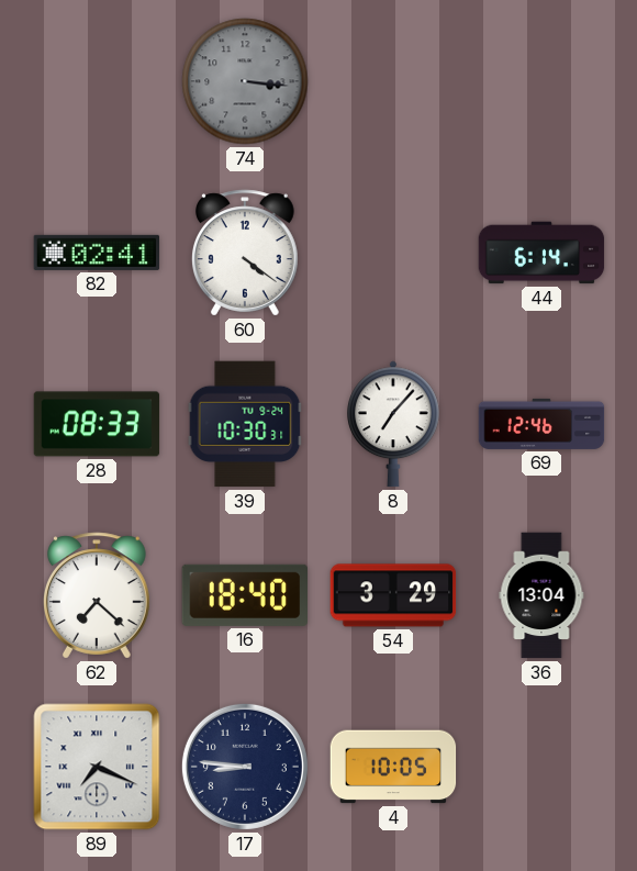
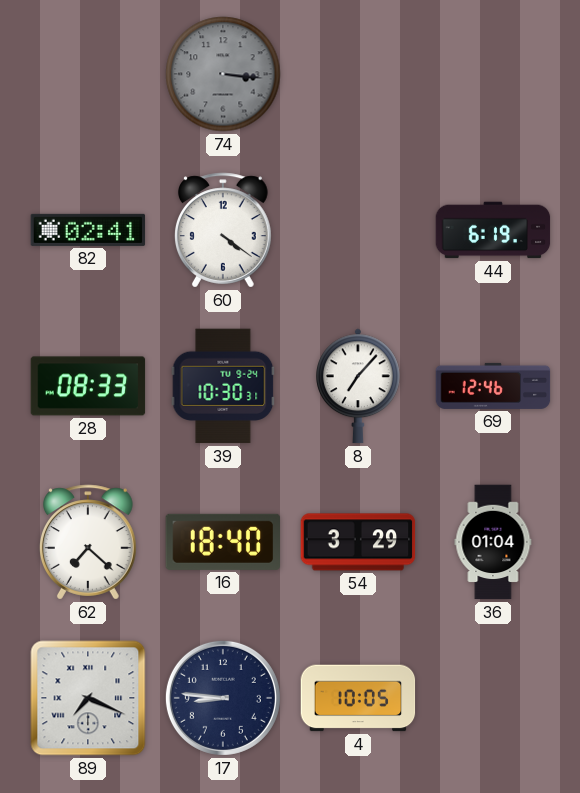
44: 6:14 -> 6:19 (493, 230)
36: 13:04 -> 01:04 (493, 542)
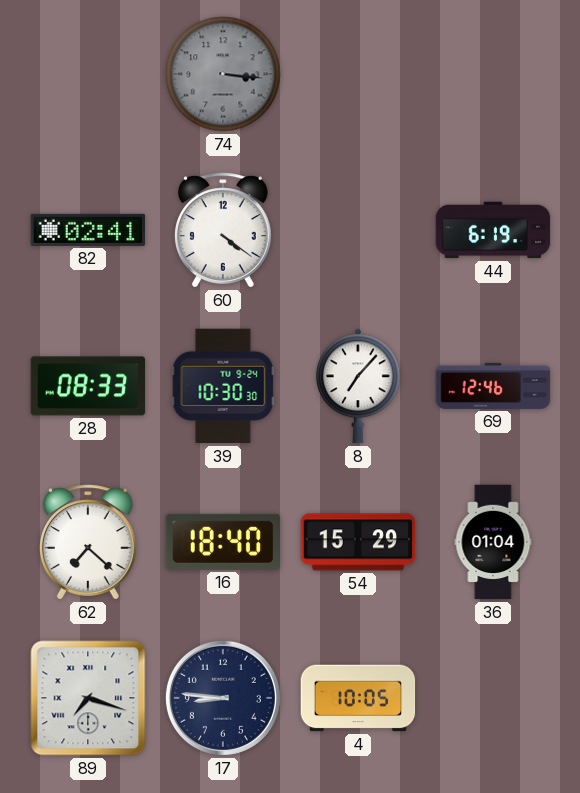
39: 10:30:31 -> 10:30:30 (223, 386)
54: 3:29 -> 15:29 (358, 542)
89: 7:19 -> 7:18 (88, 698)
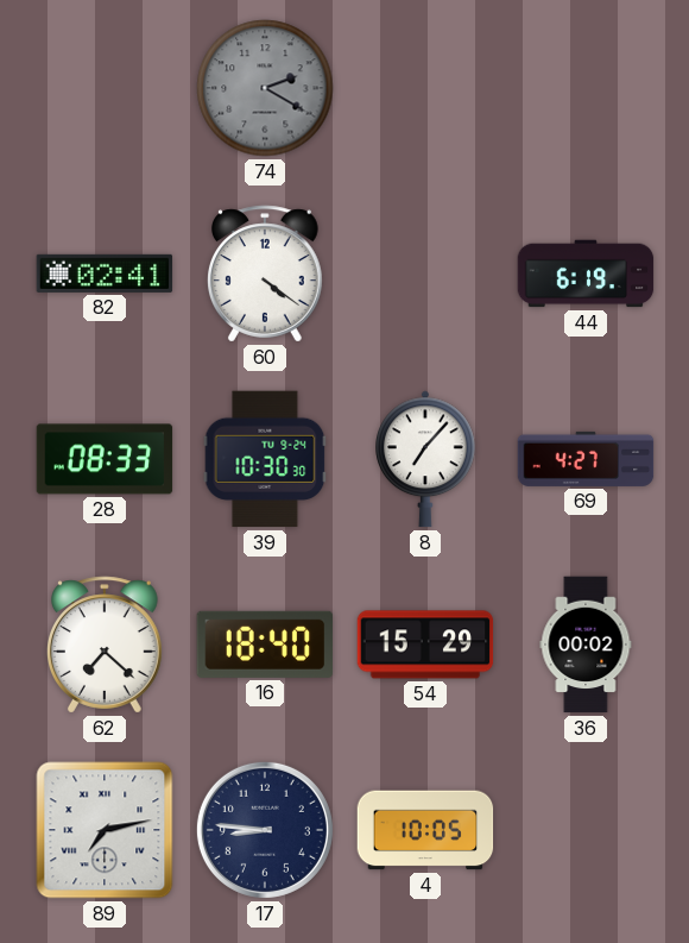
74: 3:16 -> 2:20 (265, 88)
69: 12:46 -> 4:27 (586, 459)
36: 01:04 -> 00:02 (586, 645)
89: 7:18 -> 7:13 (105, 830)
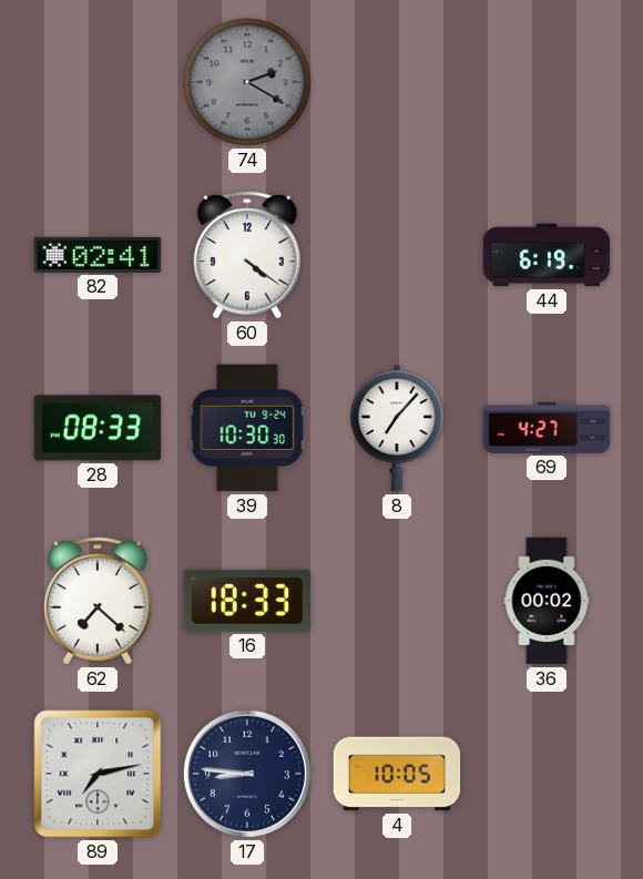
16: 18:40 -> 18:33 (247, 601)
54: 15:29 -> none (425, 645)
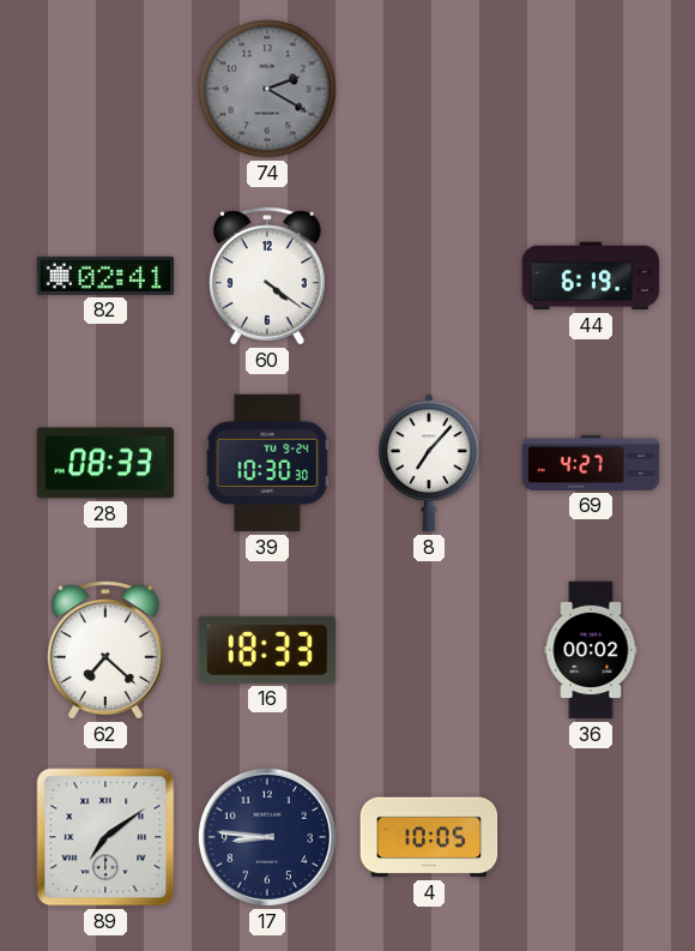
89: 7:13 -> 7:09 (105, 837)
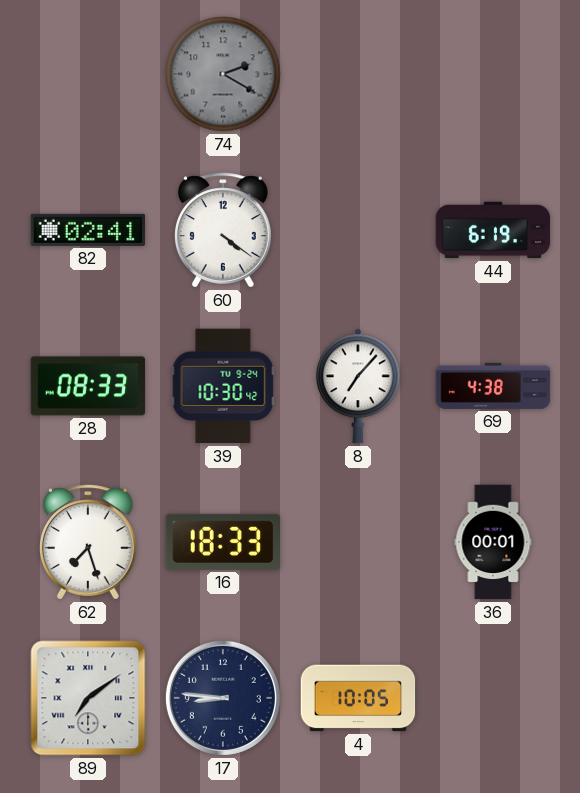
39: 10:30:30 -> 10:30:42 (223, 386)
69: 4:27 -> 4:38 (493, 386)
62: 7:22 -> 7:27 (88, 542)
36: 00:02 -> 00:01 (493, 542)
